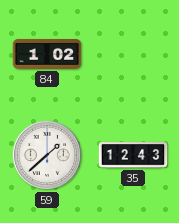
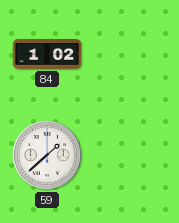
35: 12:43 -> none (133, 155)
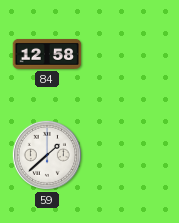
84: 1:02 -> 12:58 (47, 54)
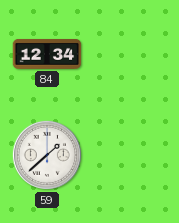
84: 12:58 -> 12:34 (47, 54)
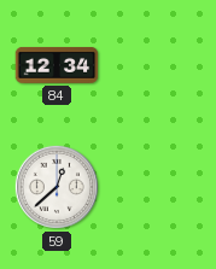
59: 1:38 -> 12:38 (57, 187)
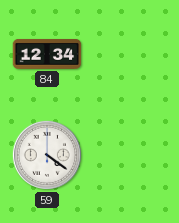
59: 12:38 -> 4:21 (47, 155)
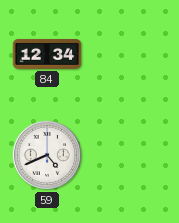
59: 4:21 -> 4:41 (47, 155)
